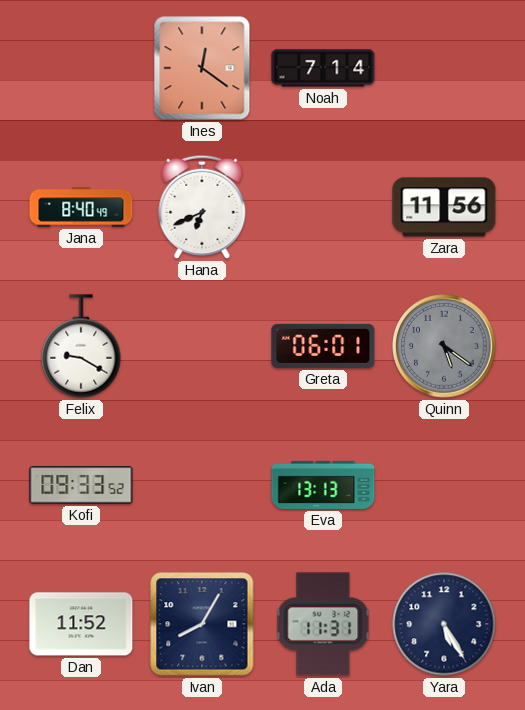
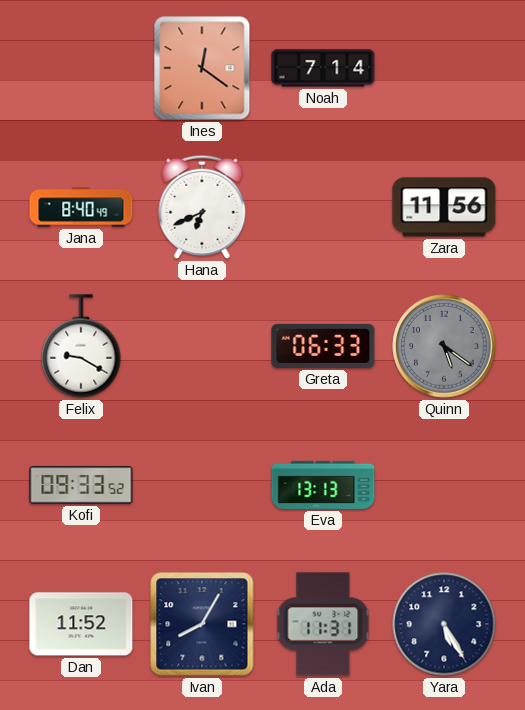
Greta: 06:01 -> 06:33 (323, 346)
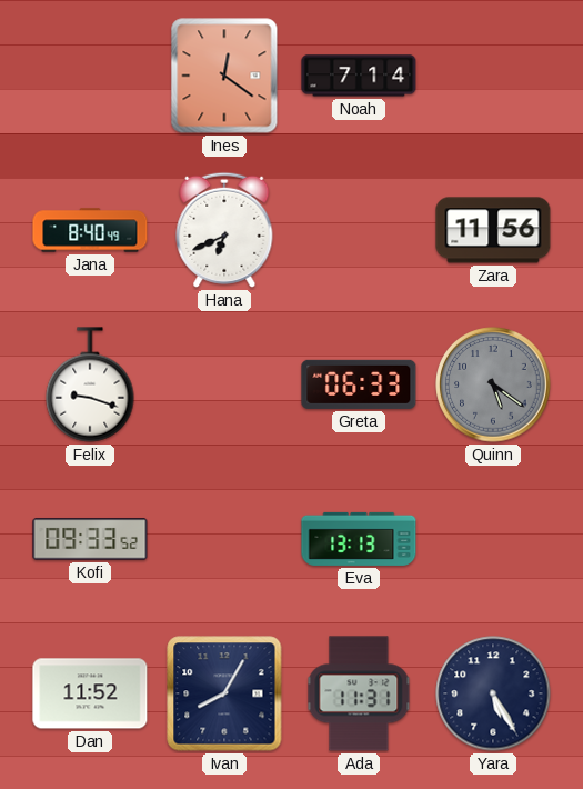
Felix: 9:20 -> 9:18 (90, 384)
